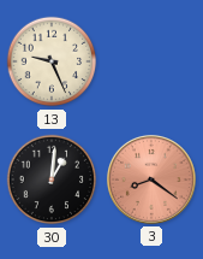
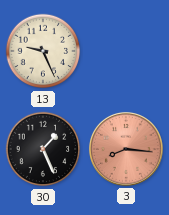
30: 1:01 -> 1:26 (43, 149)
3: 8:21 -> 8:16 (126, 149)
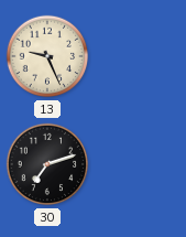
30: 1:26 -> 7:12 (47, 164)
3: 8:16 -> none (126, 149)
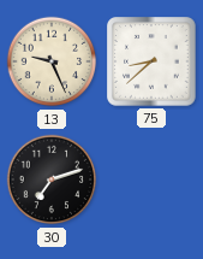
75: none -> 8:38 (151, 61)
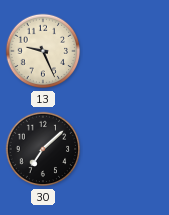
75: 8:38 -> none (151, 61)
30: 7:12 -> 7:08 (43, 149)
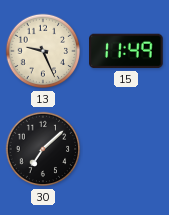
15: none -> 11:49 (126, 51)
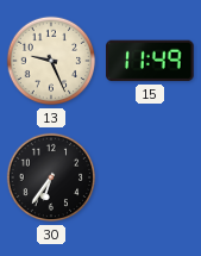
30: 7:08 -> 6:36 (51, 177)
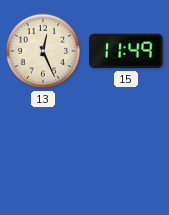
13: 9:26 -> 12:26 (43, 51)
30: 6:36 -> none (51, 177)
